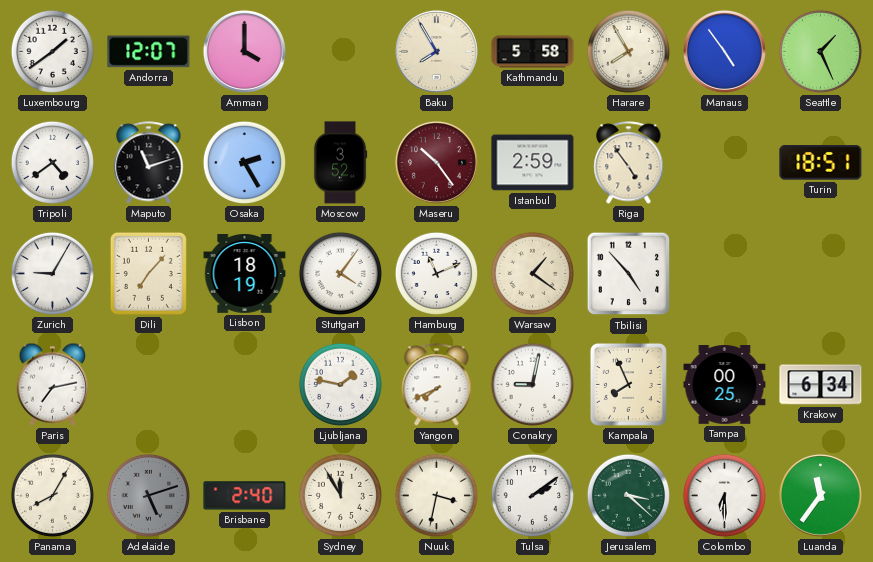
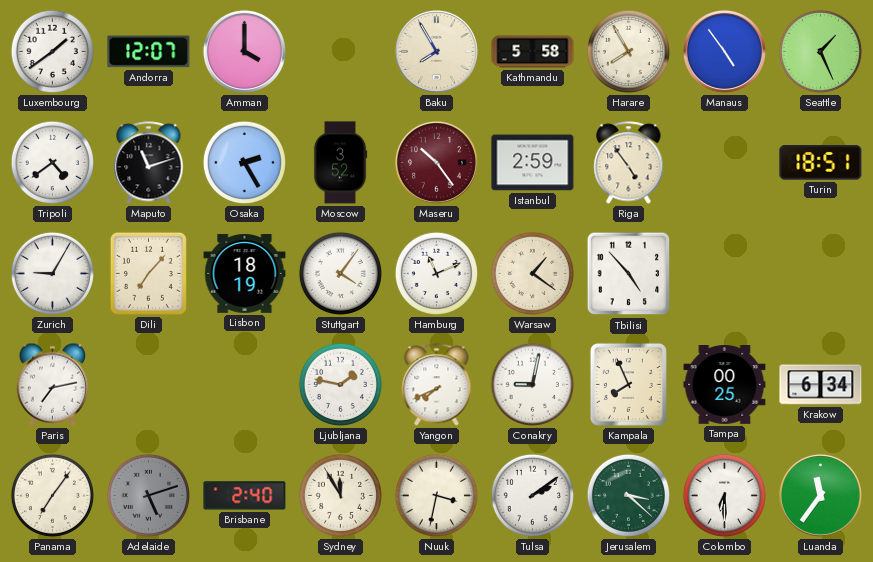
Panama: 8:05 -> 7:06 (52, 495)
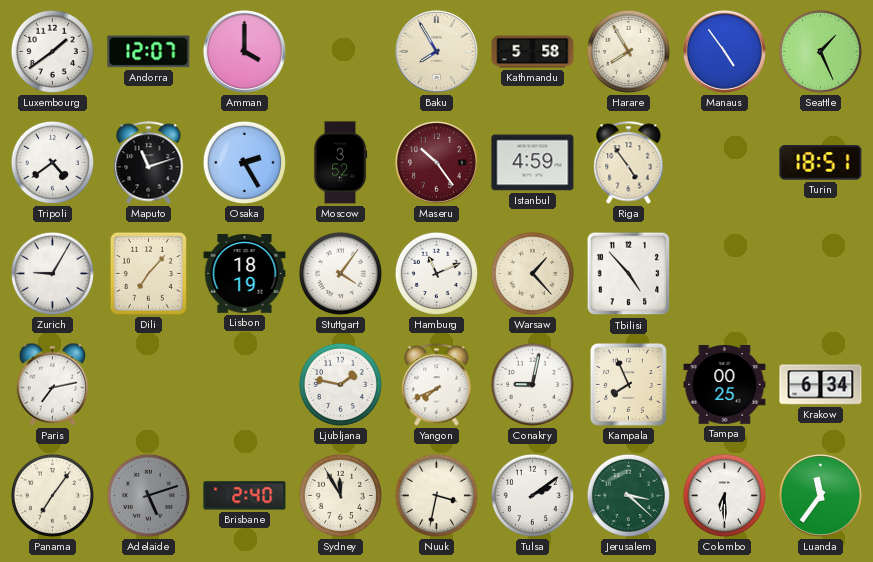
Istanbul: 2:59 -> 4:59 (533, 163)
Warsaw: 1:21 -> 1:23 (532, 273)
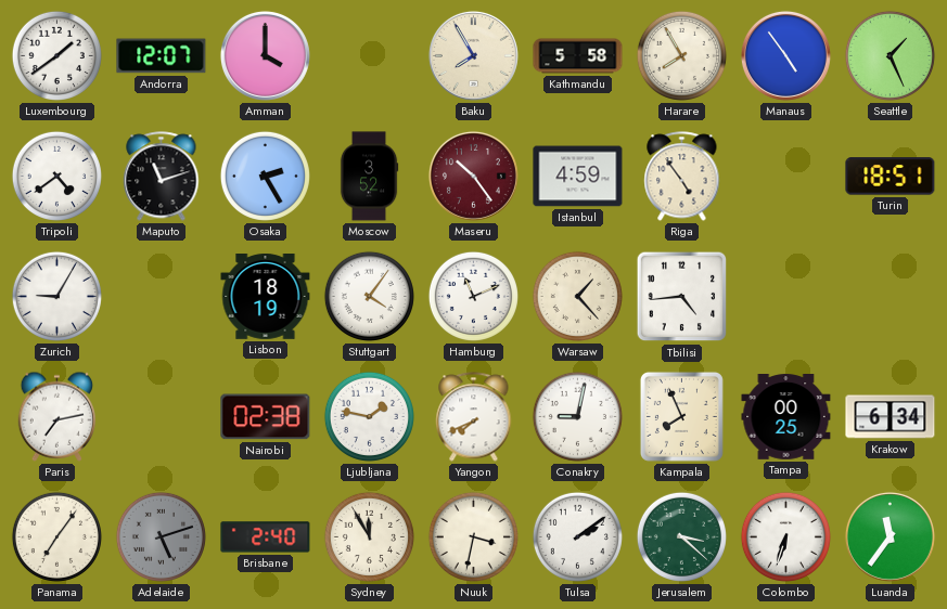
Dili: 7:07 -> none (148, 273)
Tbilisi: 4:53 -> 4:44 (682, 297)
Nairobi: none -> 02:38 (266, 417)
Colombo: 6:30 -> 6:33 (785, 536)
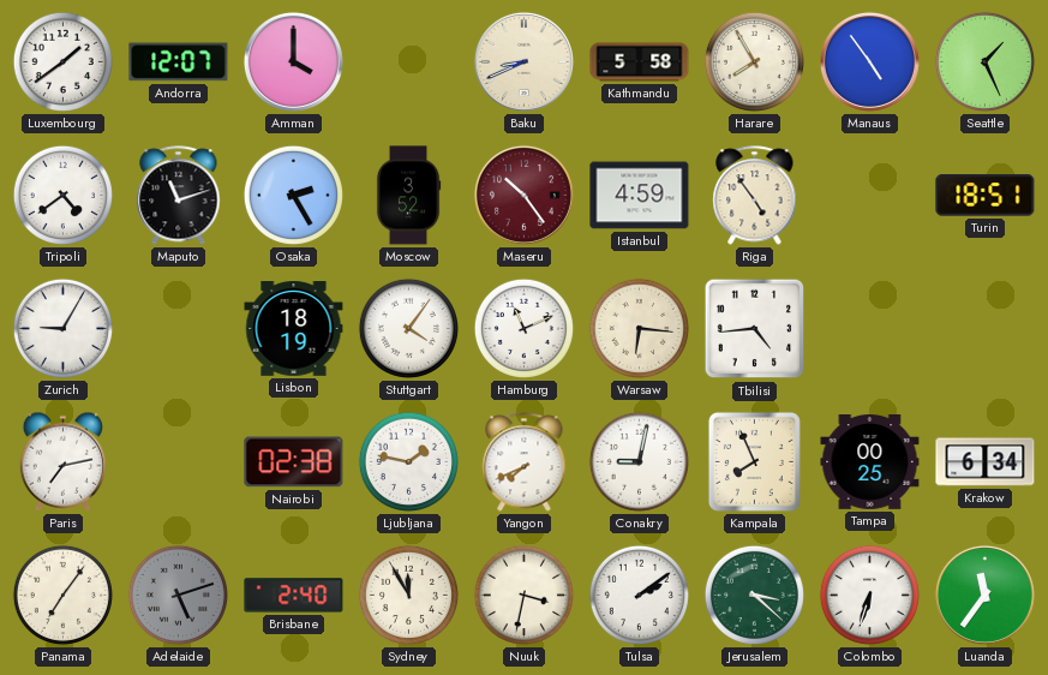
Baku: 7:55 -> 8:41 (523, 61)
Warsaw: 1:23 -> 6:16 (639, 328)
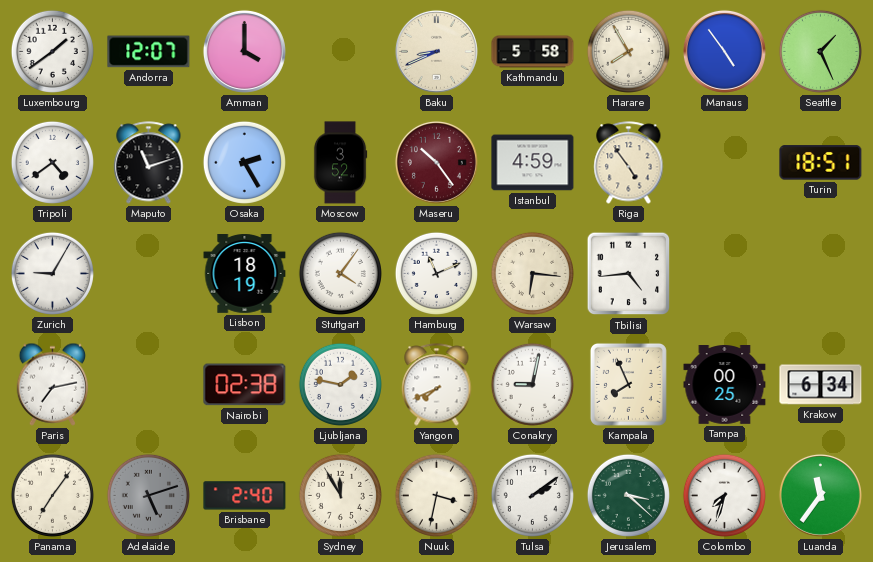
Colombo: 6:33 -> 7:33 (724, 495)
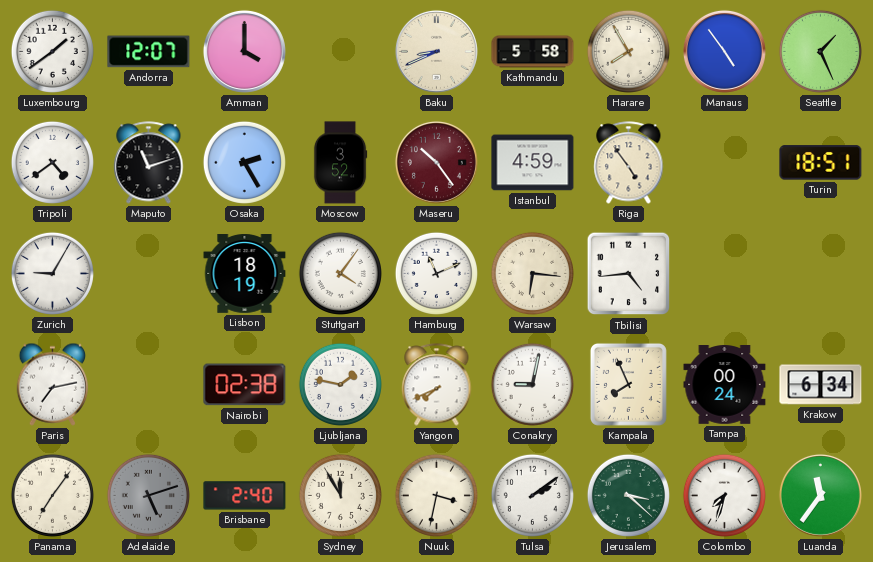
Tampa: 00:25 -> 00:24 (725, 385)
